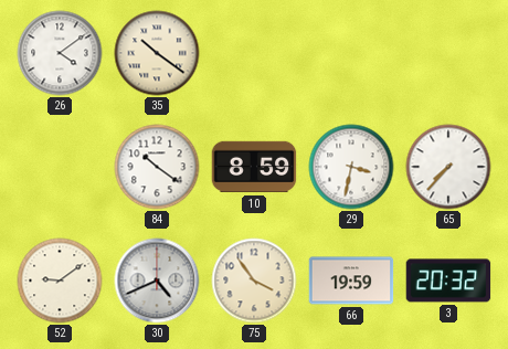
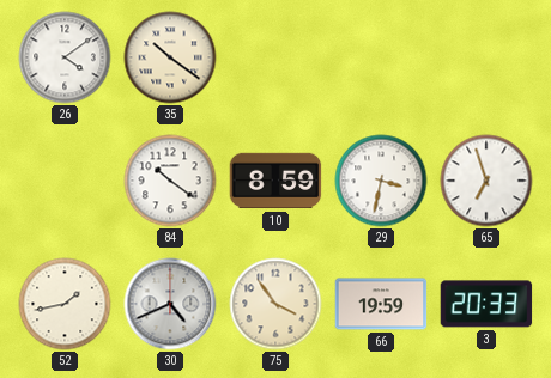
65: 7:37 -> 6:57 (486, 181)
52: 9:09 -> 1:43 (65, 304)
3: 20:32 -> 20:33 (486, 304)
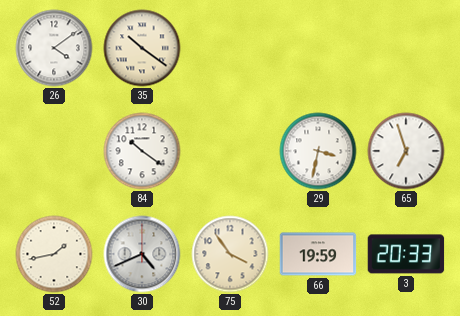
10: 8:59 -> none (275, 181)
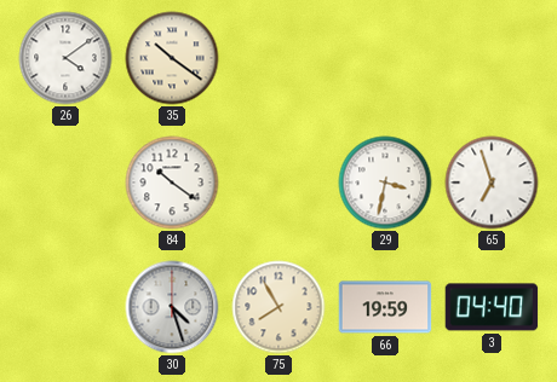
52: 1:43 -> none (54, 254)
30: 4:41 -> 4:27 (172, 307)
75: 3:54 -> 7:55 (278, 307)
3: 20:33 -> 04:40 (492, 307)
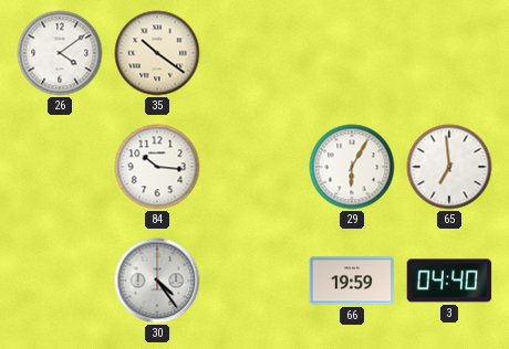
84: 10:21 -> 10:16 (157, 167)
29: 3:32 -> 6:05 (352, 167)
65: 6:57 -> 6:59 (449, 167)
30: 4:27 -> 4:24 (157, 281)
75: 7:55 -> none (278, 307)
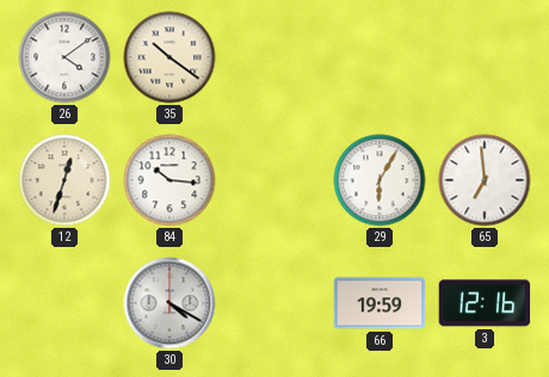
12: none -> 12:33 (64, 180)
30: 4:24 -> 4:20 (169, 303)
3: 04:40 -> 12:16 (485, 303)
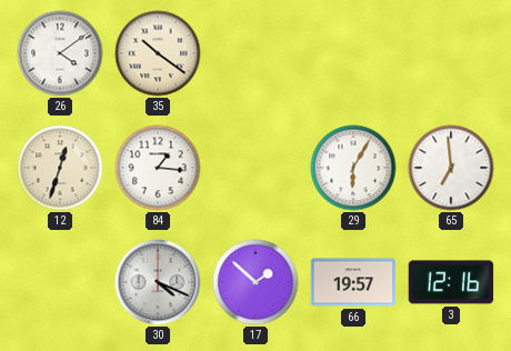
84: 10:16 -> 1:16 (158, 168)
30: 4:20 -> 4:19 (158, 282)
17: none -> 1:52 (255, 282)
66: 19:59 -> 19:57 (353, 282)
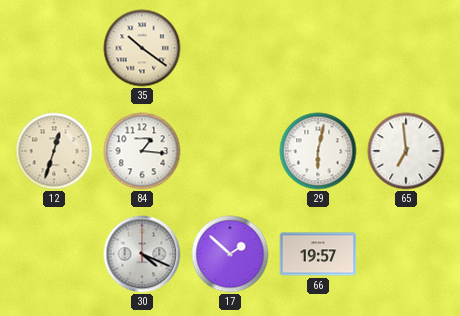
26: 4:09 -> none (60, 53)
29: 6:05 -> 6:02 (318, 151)
3: 12:16 -> none (451, 282)
